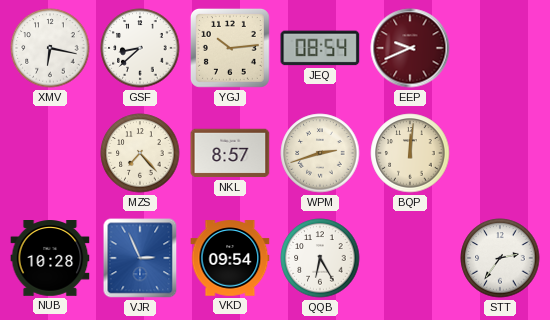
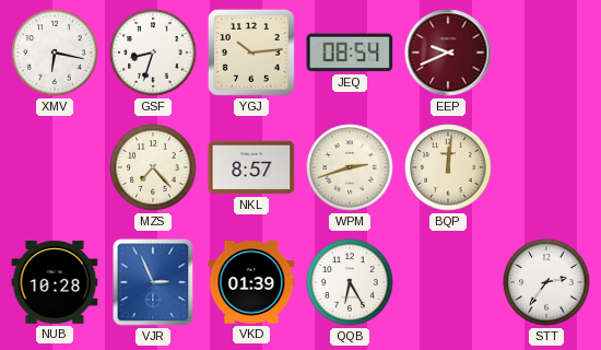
GSF: 8:38 -> 8:33 (153, 52)
VKD: 09:54 -> 01:39 (251, 282)
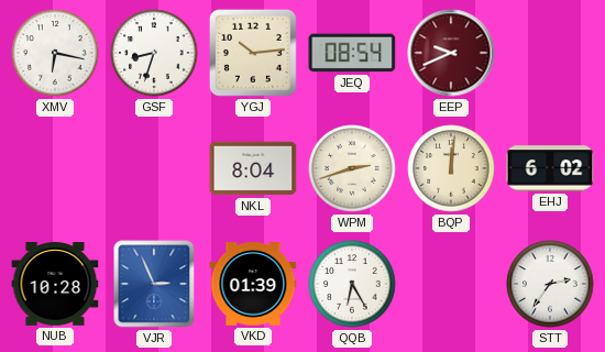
MZS: 7:23 -> none (153, 167)
NKL: 8:57 -> 8:04 (253, 168)
EHJ: none -> 6:02 (550, 168)
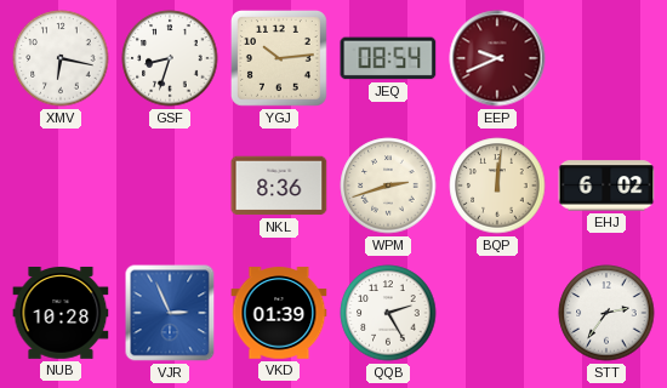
NKL: 8:04 -> 8:36 (279, 186)
QQB: 6:25 -> 2:25 (388, 313)
